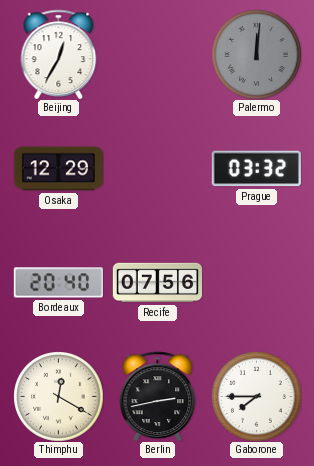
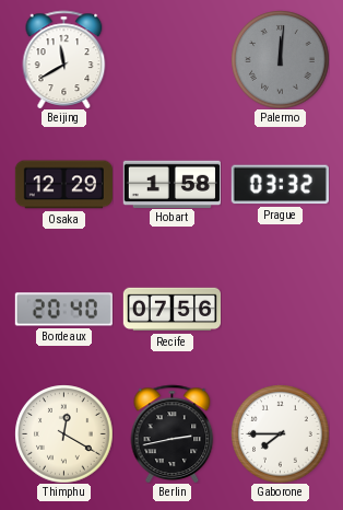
Beijing: 12:35 -> 11:40 (64, 59)
Hobart: none -> 1:58 (171, 184)
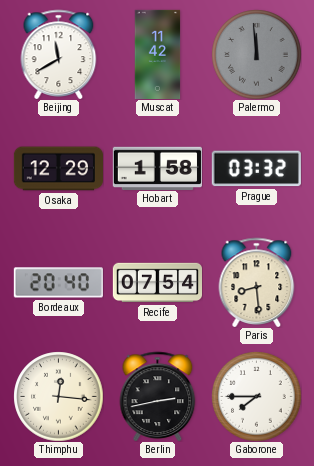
Muscat: none -> 11:42 (158, 54)
Palermo: 12:01 -> 11:59 (256, 54)
Recife: 07:56 -> 07:54 (157, 283)
Paris: none -> 8:29 (257, 282)
Thimphu: 12:20 -> 12:16 (58, 396)
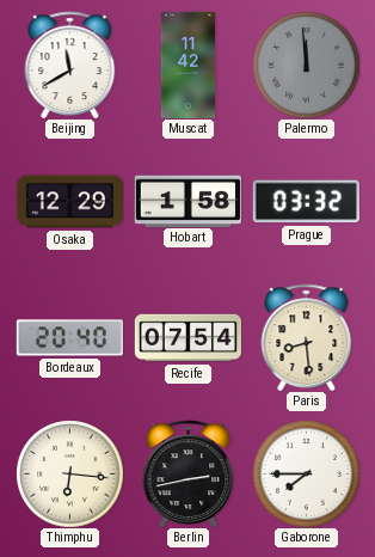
Thimphu: 12:16 -> 6:16 (69, 473)
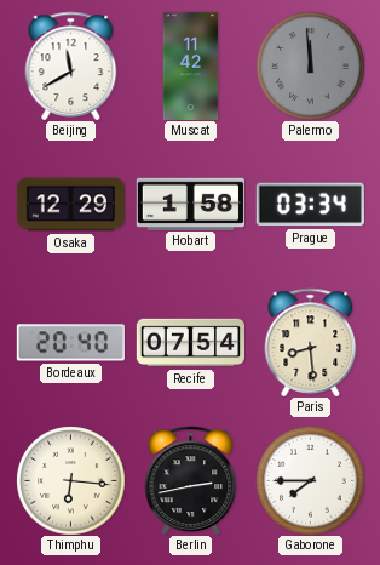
Prague: 03:32 -> 03:34 (310, 205)
